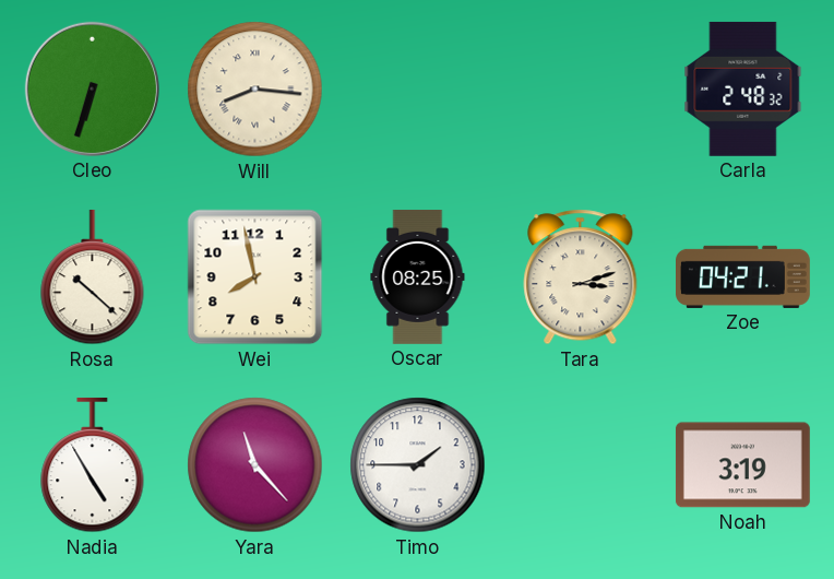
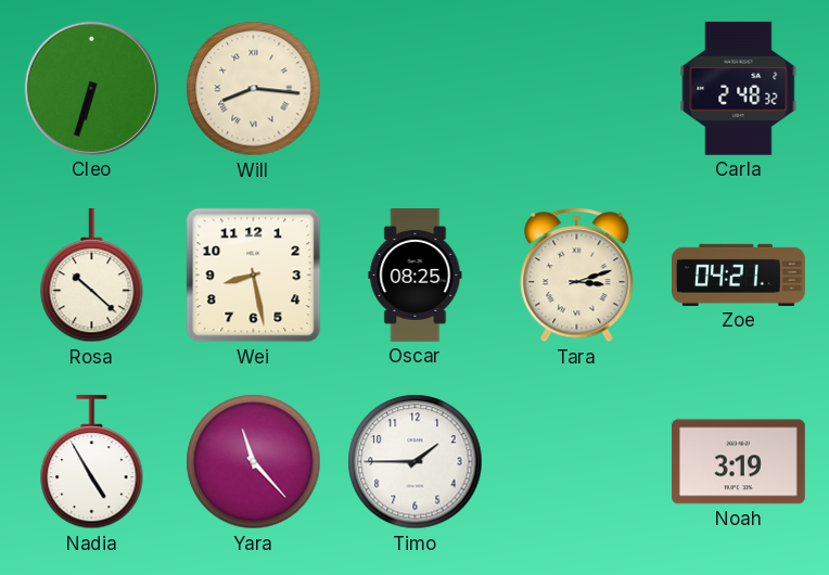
Wei: 7:58 -> 8:28 (254, 276)
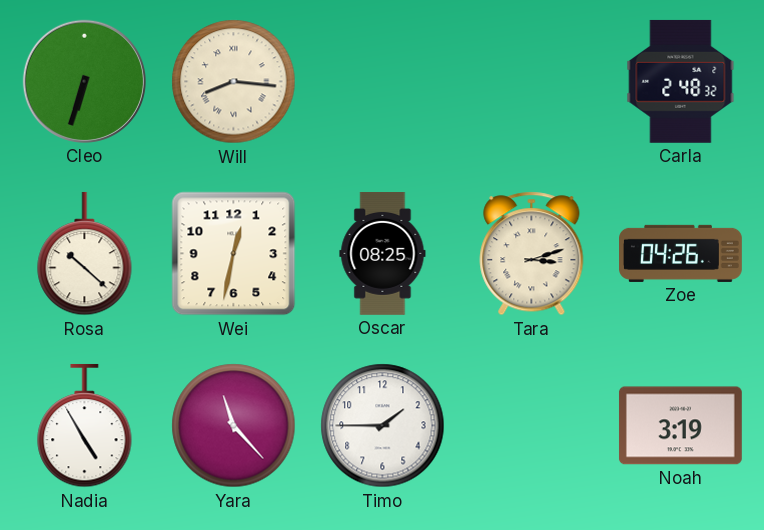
Wei: 8:28 -> 12:32 (234, 254)
Zoe: 04:21 -> 04:26 (681, 253)
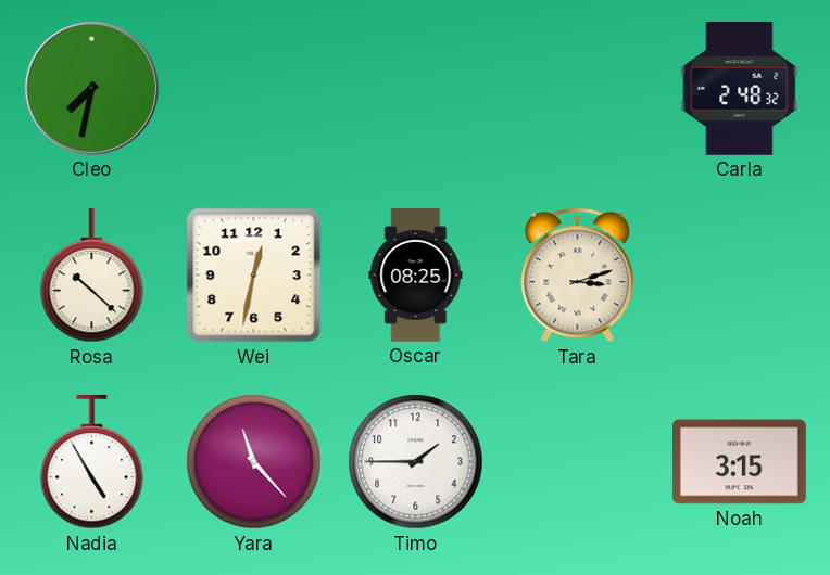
Cleo: 6:33 -> 7:32 (91, 88)
Will: 8:16 -> none (234, 82)
Zoe: 04:26 -> none (681, 253)
Noah: 3:19 -> 3:15 (739, 462)
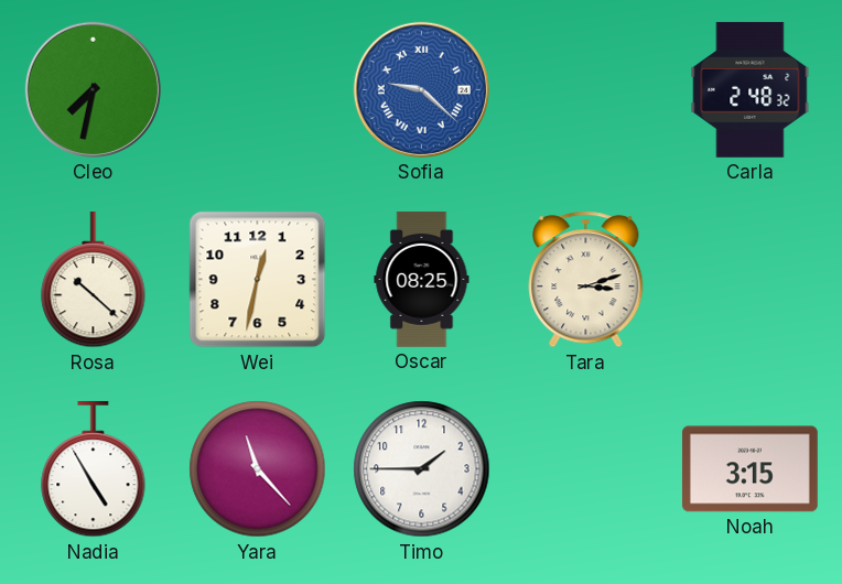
Sofia: none -> 9:22 (421, 89)
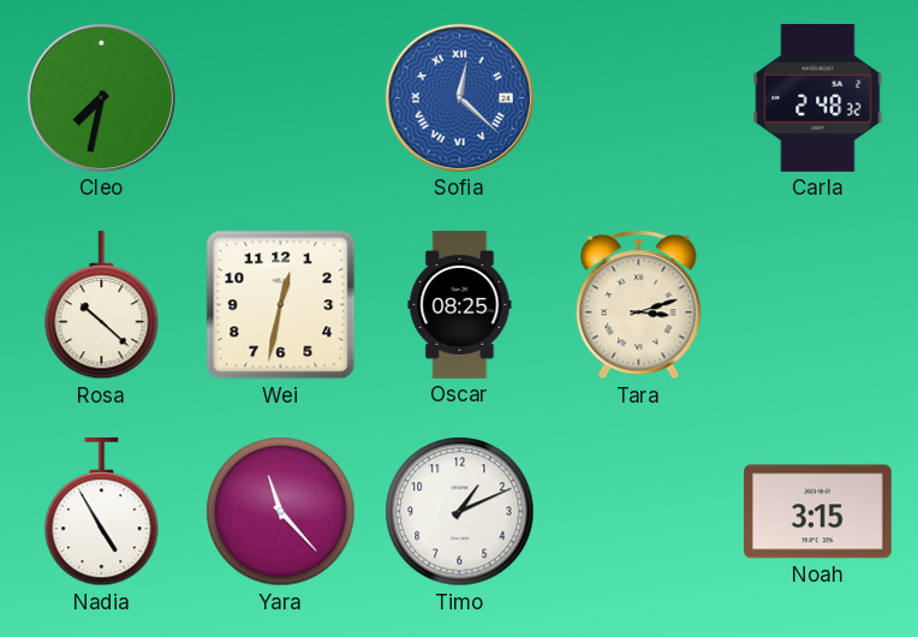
Sofia: 9:22 -> 12:22 (459, 97)
Timo: 1:45 -> 1:11 (460, 512)
